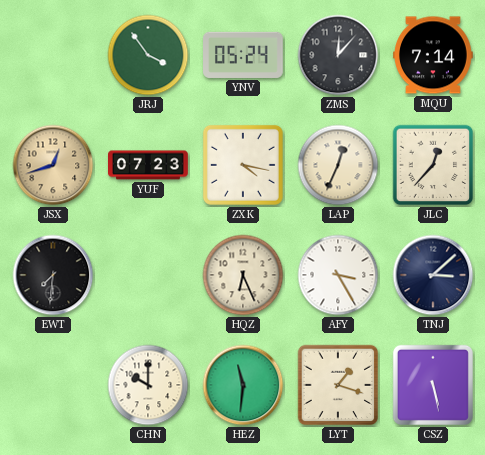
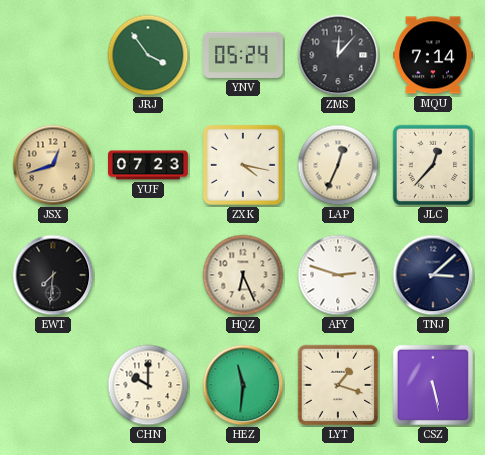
AFY: 3:25 -> 2:48 (338, 275)
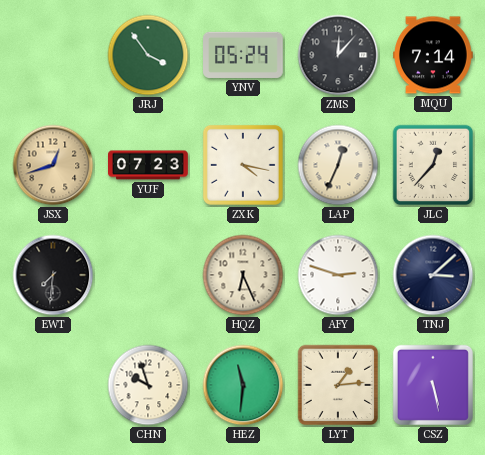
CHN: 10:00 -> 9:57 (148, 385)
LYT: 1:18 -> 1:14 (338, 385)
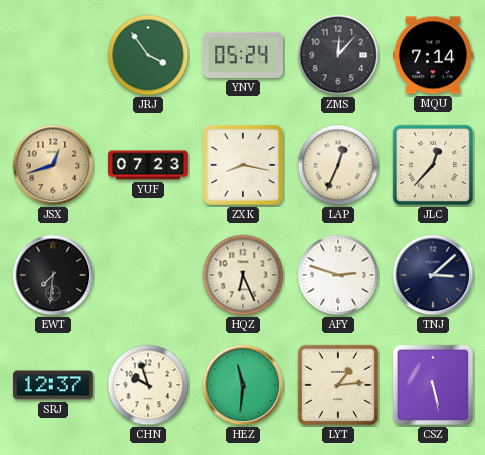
ZXK: 4:17 -> 8:17 (243, 165)
SRJ: none -> 12:37 (54, 385)
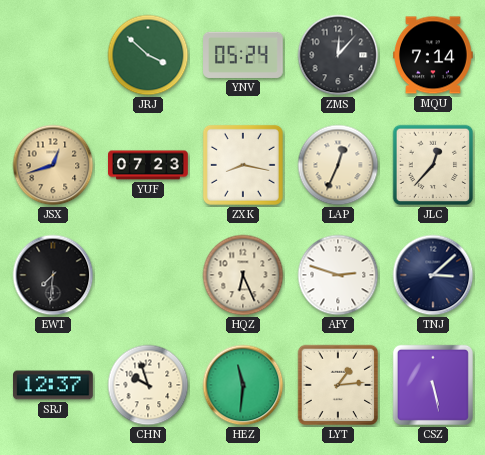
JRJ: 3:54 -> 3:52 (148, 55)
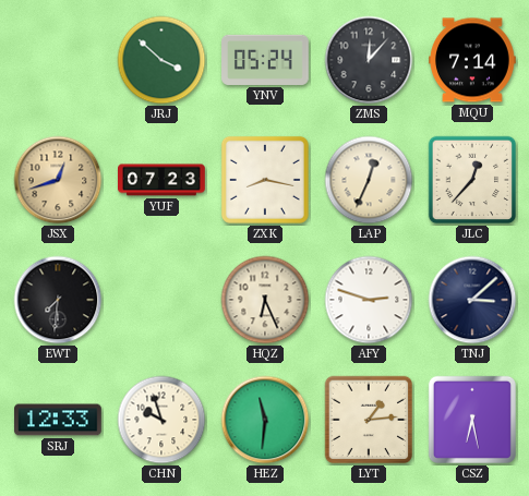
SRJ: 12:37 -> 12:33 (59, 420)
CSZ: 5:28 -> 6:28 (472, 420)
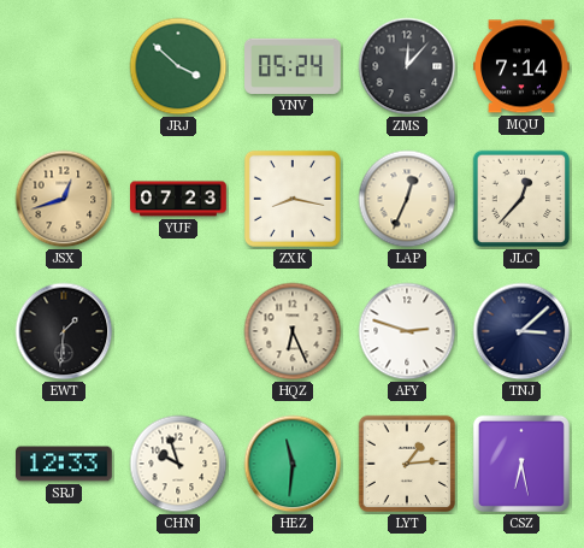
EWT: 7:31 -> 1:31 (64, 331)
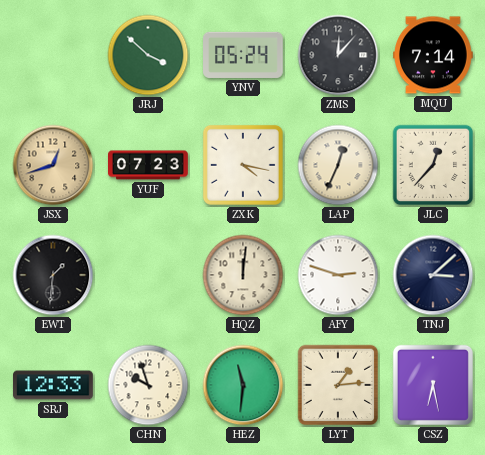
ZXK: 8:17 -> 4:17 (243, 165)
HQZ: 6:26 -> 12:01 (243, 275)
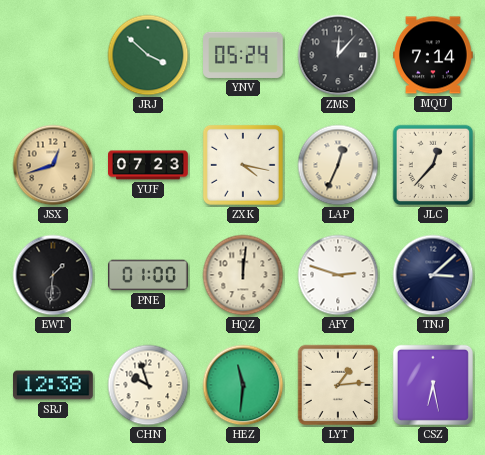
PNE: none -> 01:00 (149, 275)
SRJ: 12:33 -> 12:38 (54, 385)
